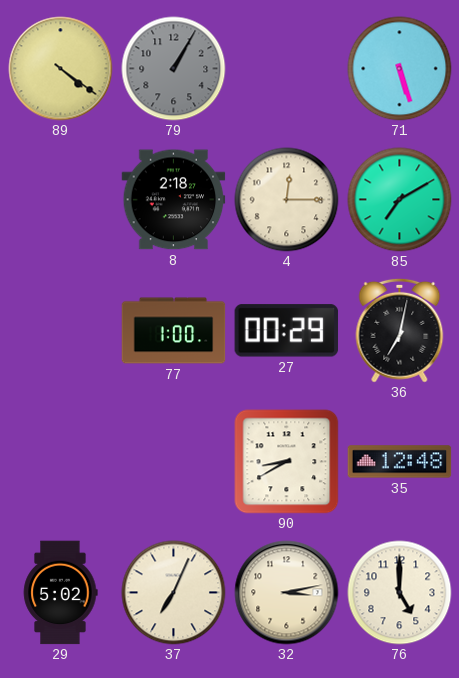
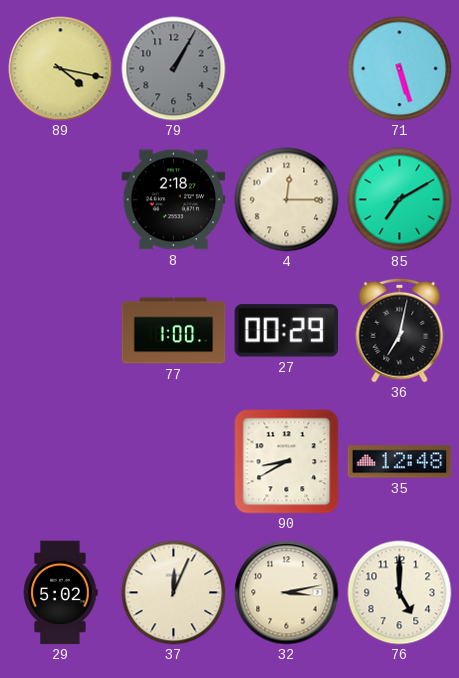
89: 4:21 -> 4:17 (61, 69)
37: 7:04 -> 12:04 (174, 593)
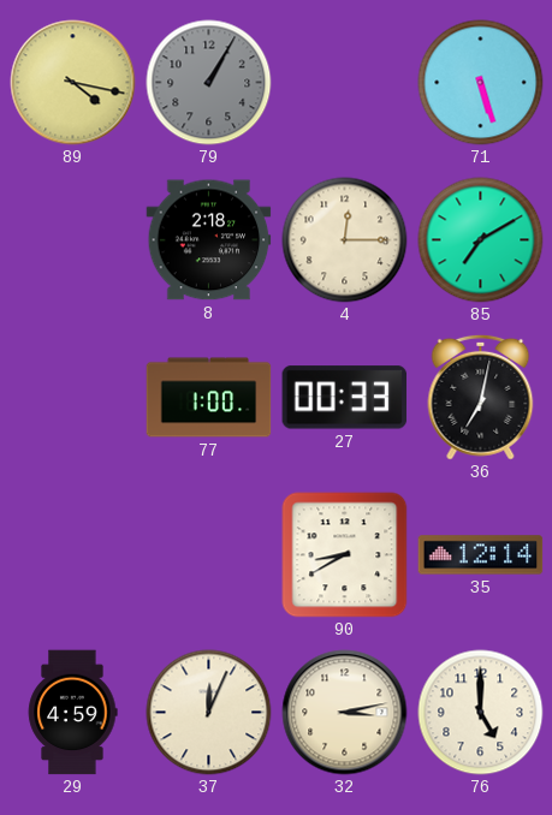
27: 00:29 -> 00:33 (345, 398)
35: 12:48 -> 12:14 (481, 555)
29: 5:02 -> 4:59 (72, 713)
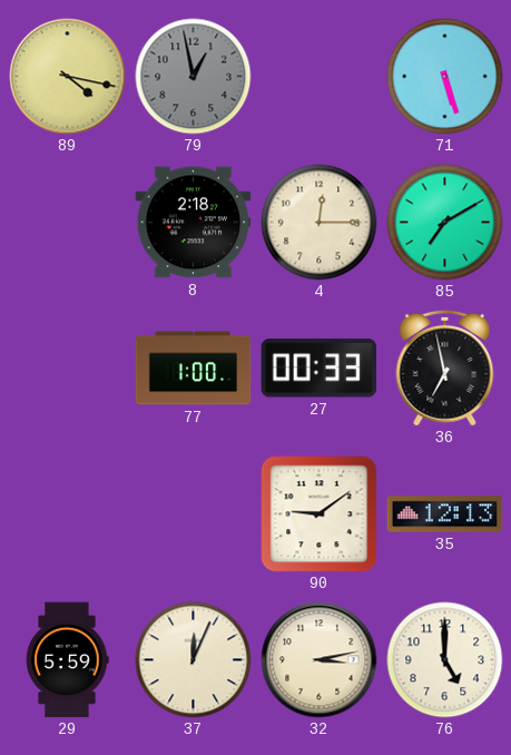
79: 1:05 -> 12:58 (194, 77)
36: 7:02 -> 6:58 (445, 367)
90: 8:40 -> 9:09 (320, 514)
35: 12:14 -> 12:13 (445, 514)
29: 4:59 -> 5:59 (67, 660)
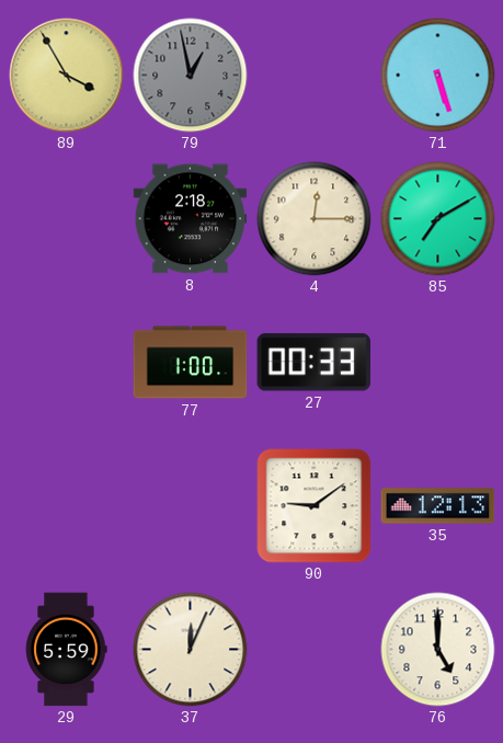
89: 4:17 -> 3:55 (67, 76)
36: 6:58 -> none (445, 367)
32: 3:13 -> none (320, 660)
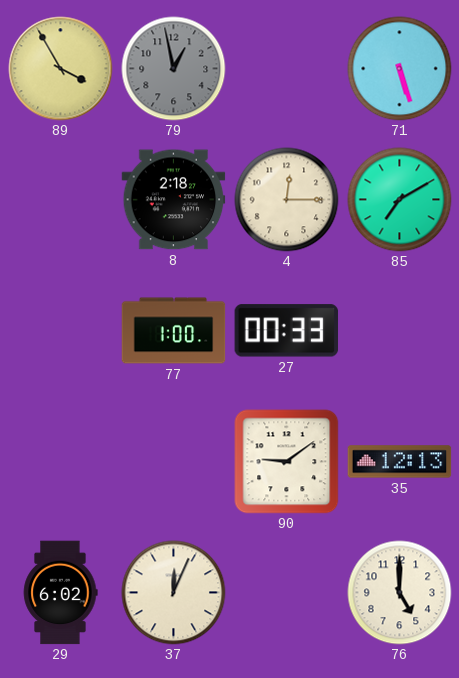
29: 5:59 -> 6:02 (60, 593)
